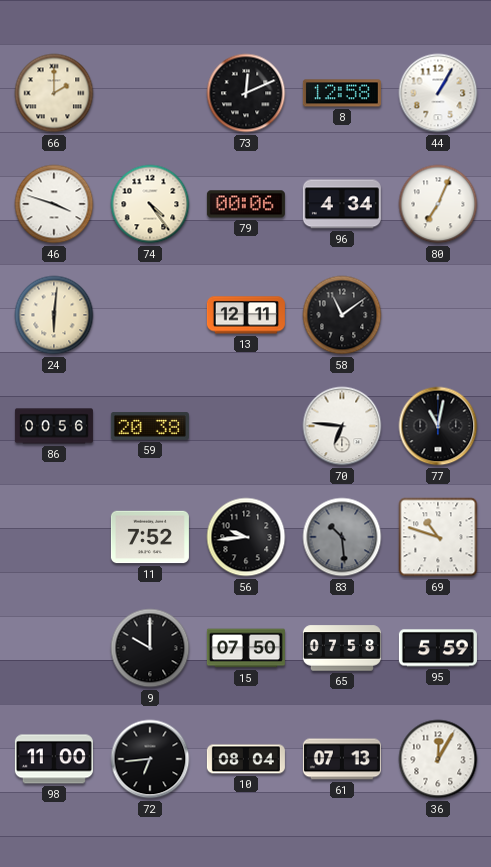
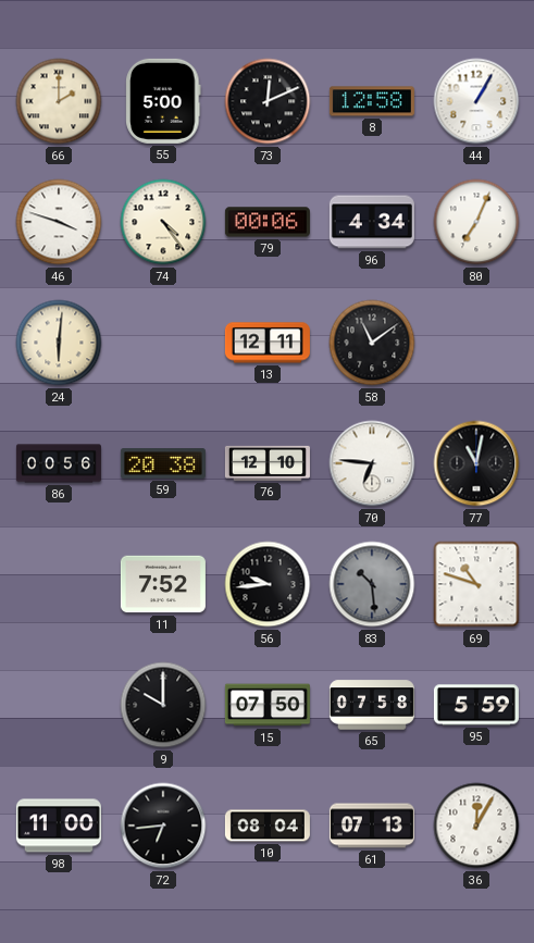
55: none -> 5:00 (163, 101)
76: none -> 12:10 (268, 463)
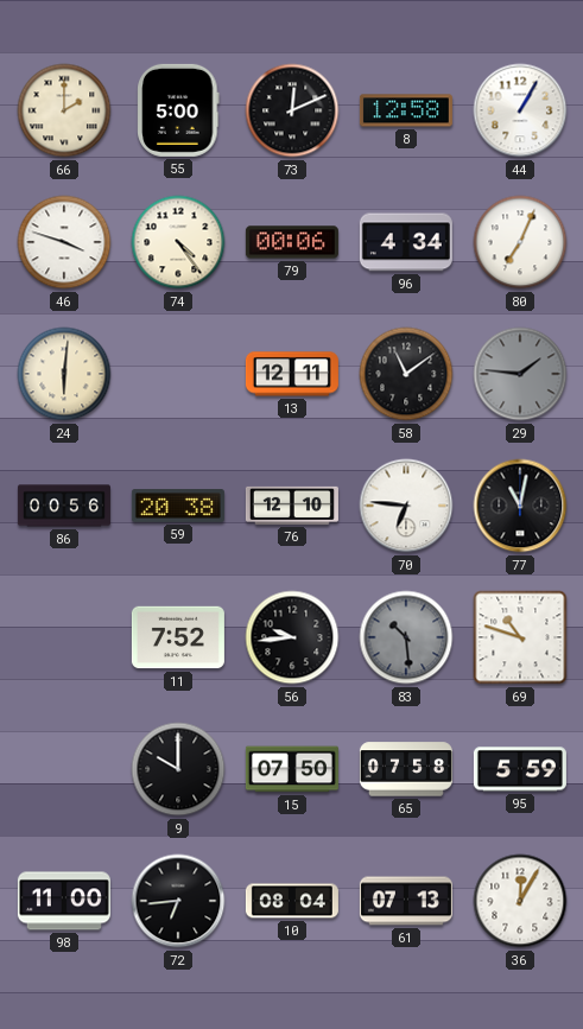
29: none -> 1:46 (520, 374)
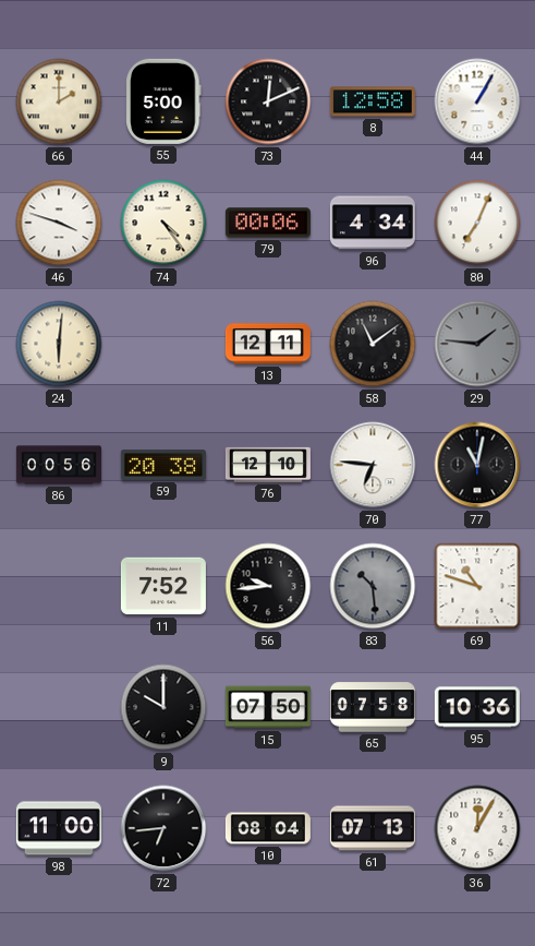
95: 5:59 -> 10:36 (477, 707)
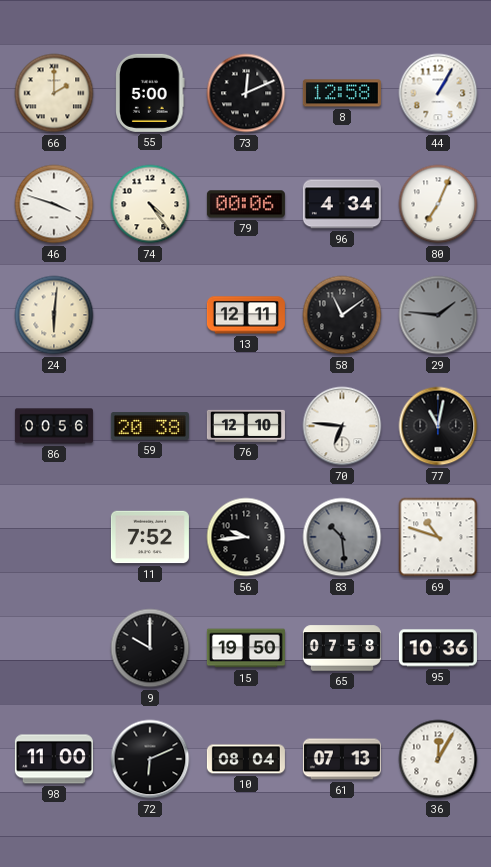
15: 07:50 -> 19:50 (246, 648)
72: 6:44 -> 6:11 (150, 759)
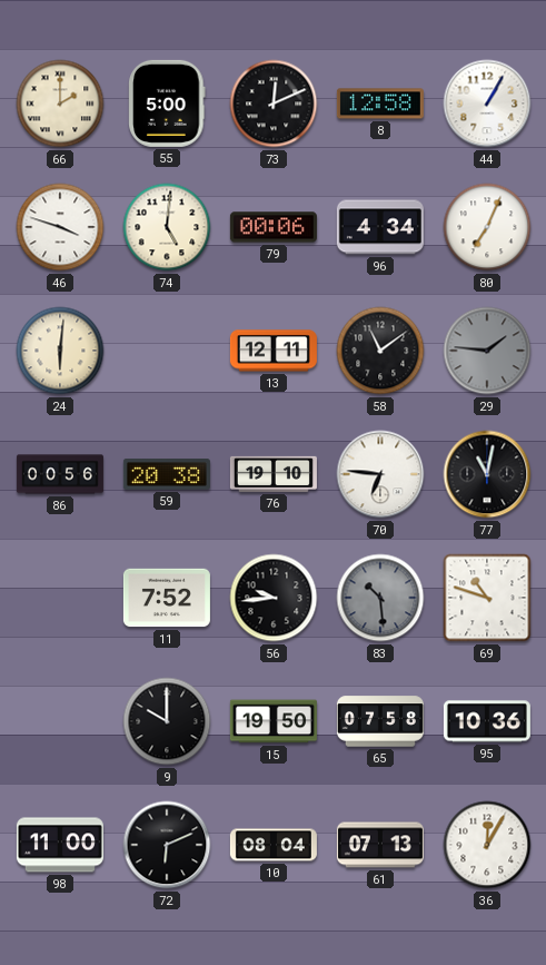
74: 4:24 -> 5:01 (167, 227)
76: 12:10 -> 19:10 (274, 474)
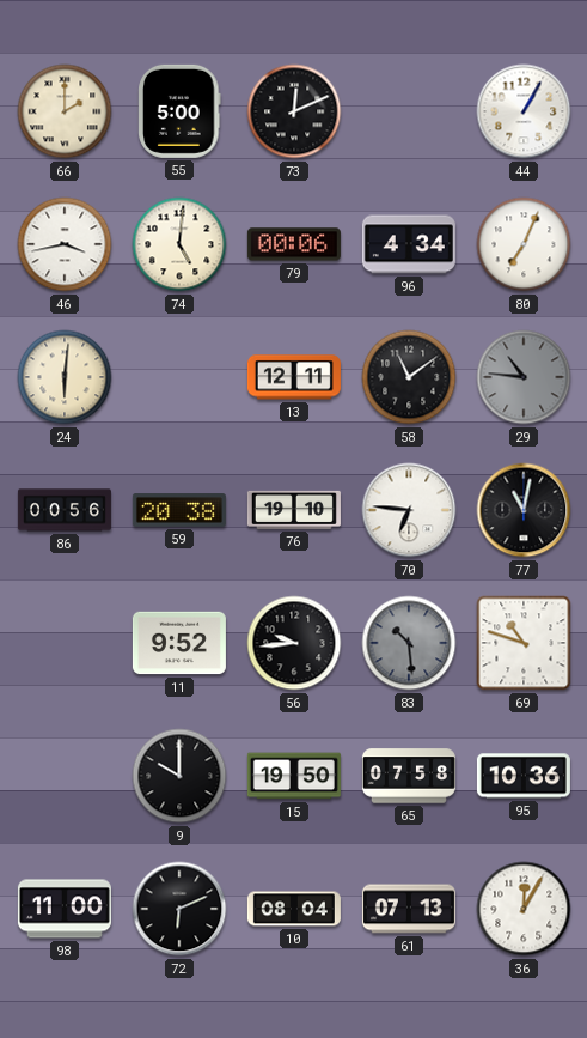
8: 12:58 -> none (380, 104)
46: 3:48 -> 3:43 (65, 244)
29: 1:46 -> 10:46 (524, 377)
11: 7:52 -> 9:52 (179, 643)
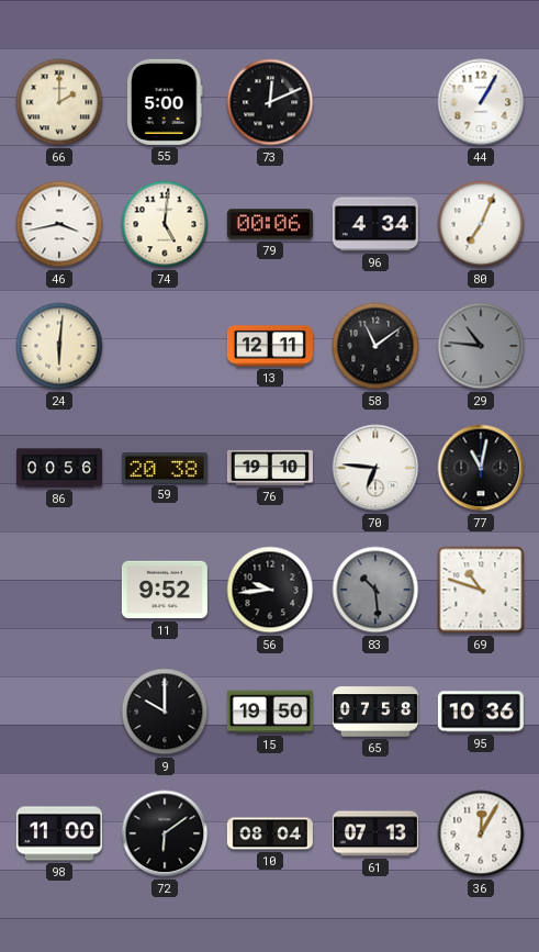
72: 6:11 -> 6:09 (165, 833)
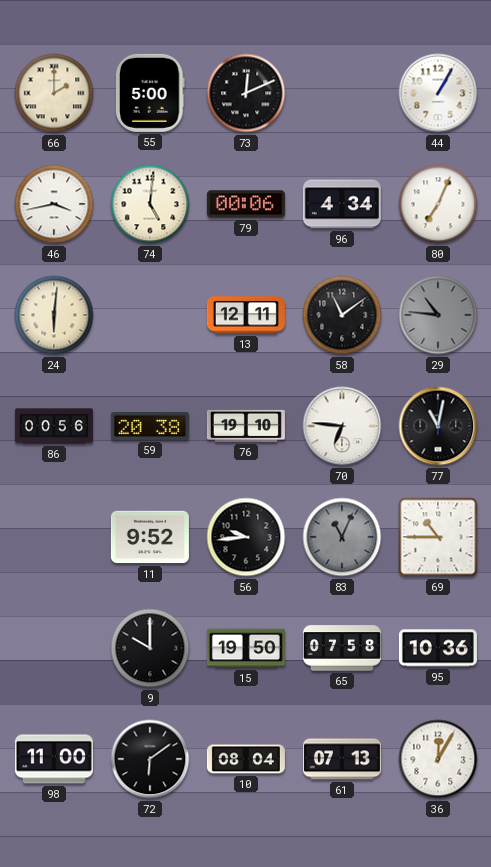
83: 10:29 -> 11:04 (342, 537)
69: 10:48 -> 10:45 (438, 537)
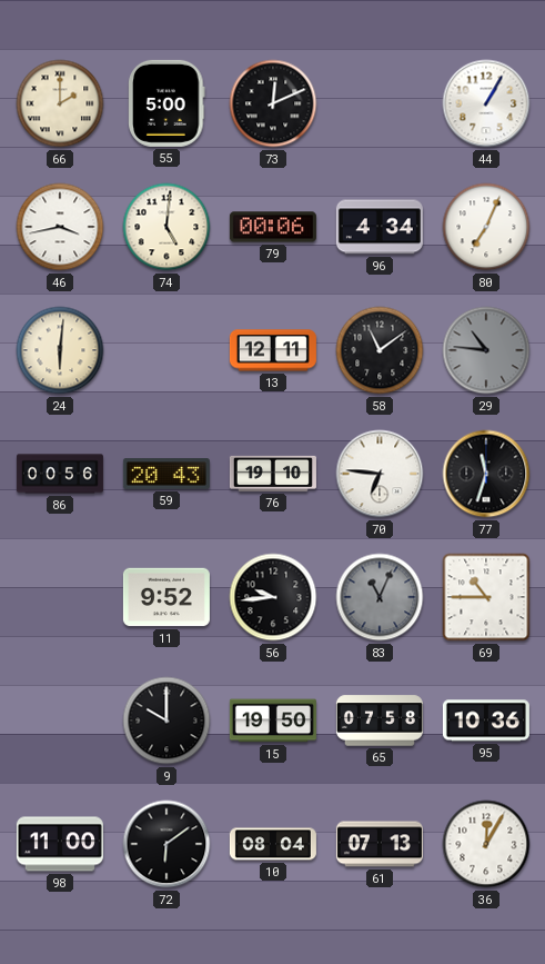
59: 20:38 -> 20:43 (166, 474)
77: 11:02 -> 11:33 (486, 474)
